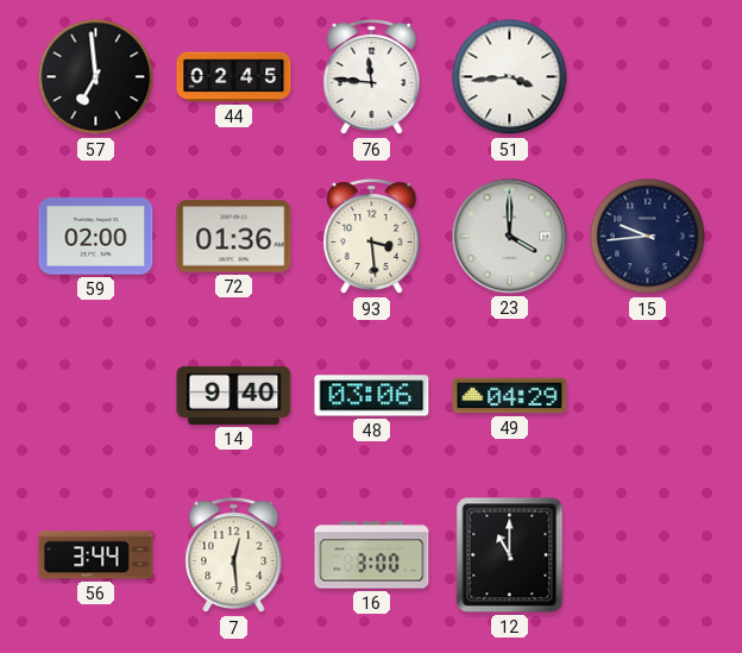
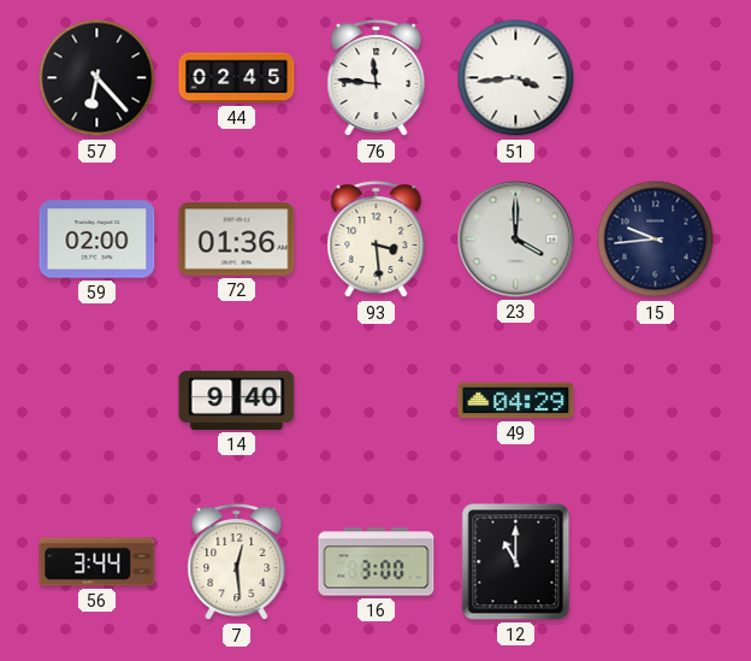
57: 6:59 -> 6:23 (97, 78)
48: 03:06 -> none (372, 396)
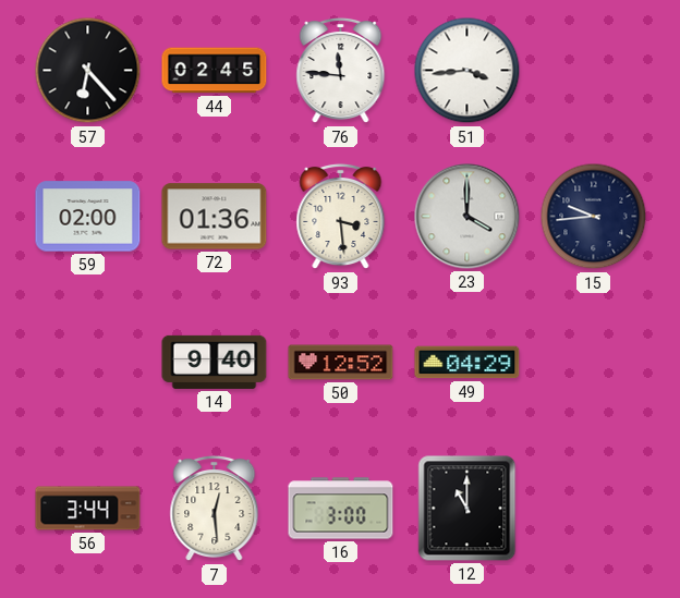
50: none -> 12:52 (341, 363)
